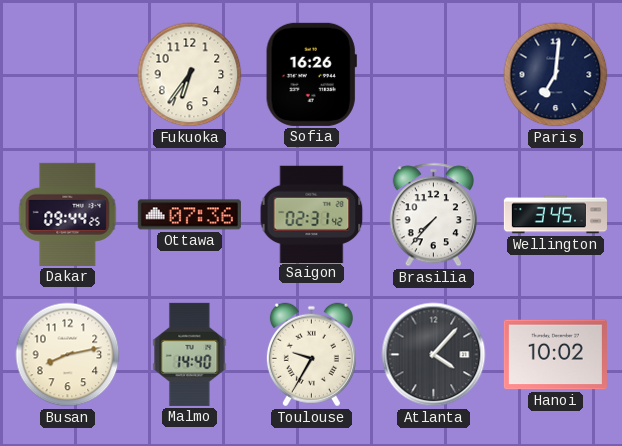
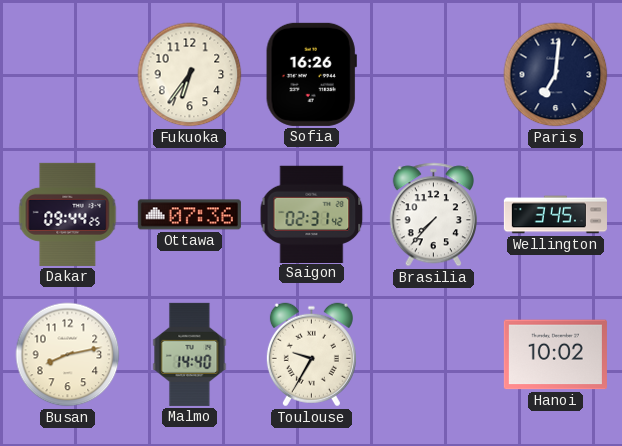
Atlanta: 4:07 -> none (434, 355)
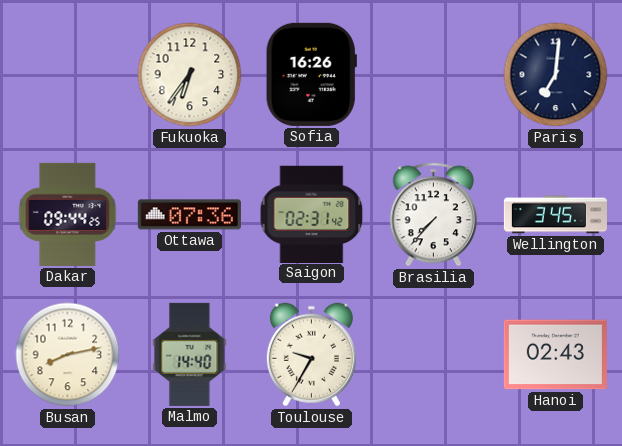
Hanoi: 10:02 -> 02:43 (555, 355)
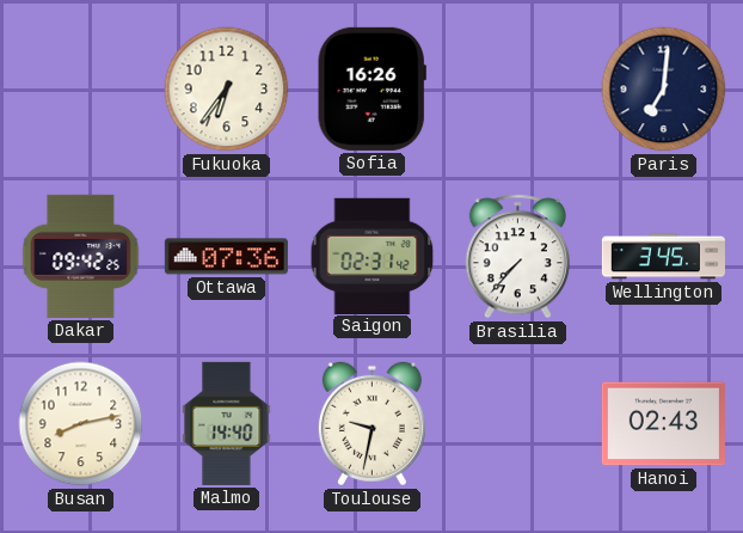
Dakar: 09:44 -> 09:42 (81, 256)
Toulouse: 9:35 -> 9:32 (371, 424)
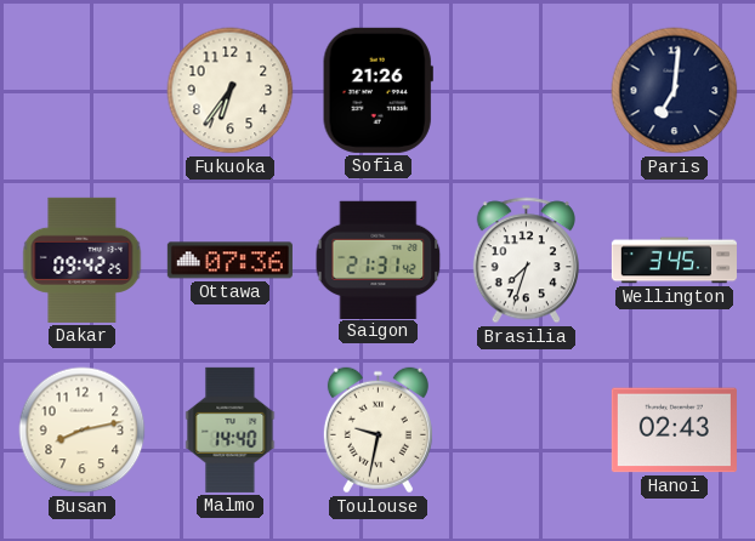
Sofia: 16:26 -> 21:26 (377, 90)
Saigon: 02:31 -> 21:31 (379, 260)
Brasilia: 7:37 -> 7:33 (526, 261)
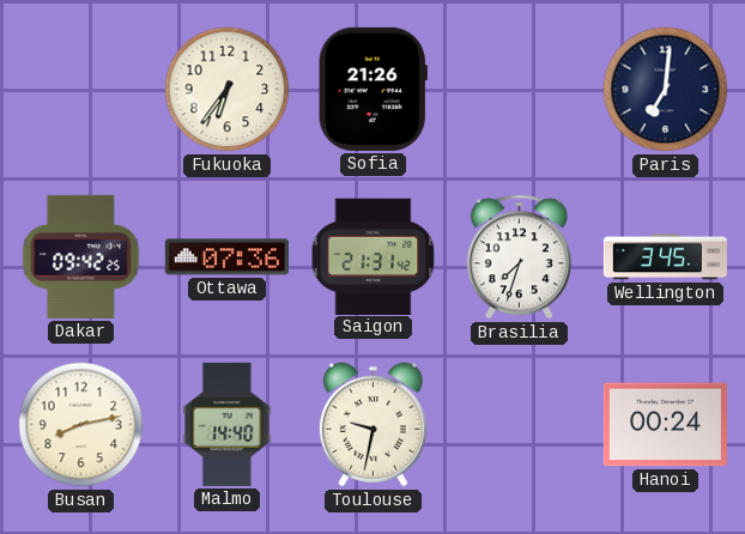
Hanoi: 02:43 -> 00:24 (665, 425)
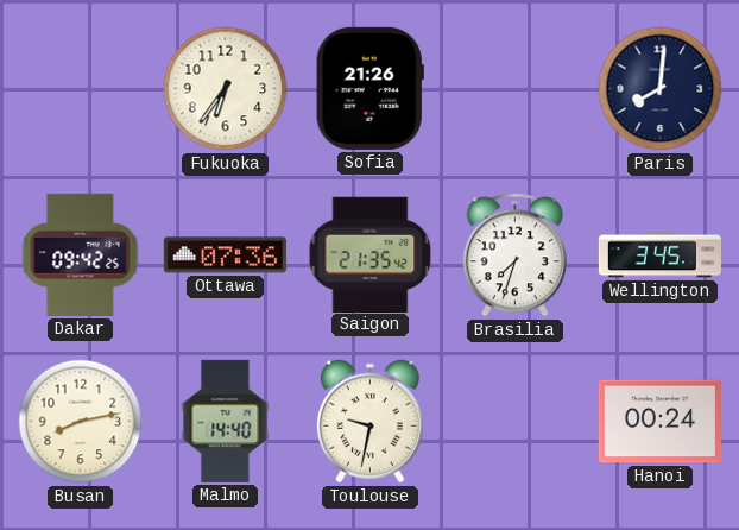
Paris: 7:01 -> 8:01 (661, 89)
Saigon: 21:31 -> 21:35 (371, 254)
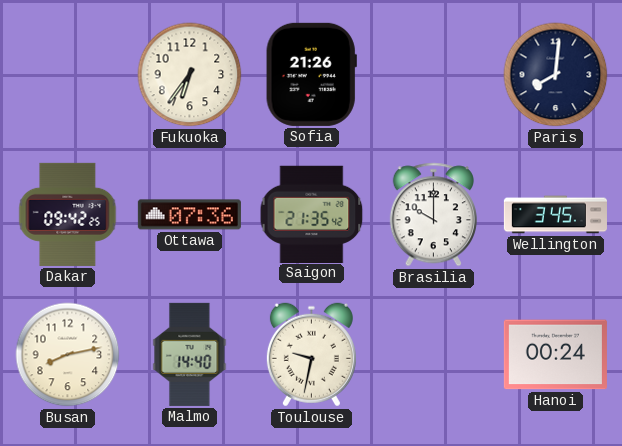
Brasilia: 7:33 -> 10:00 (433, 215)
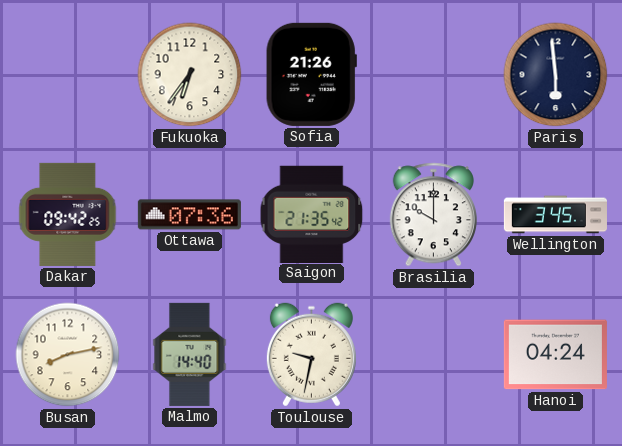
Paris: 8:01 -> 5:59 (556, 75)
Hanoi: 00:24 -> 04:24 (555, 355)
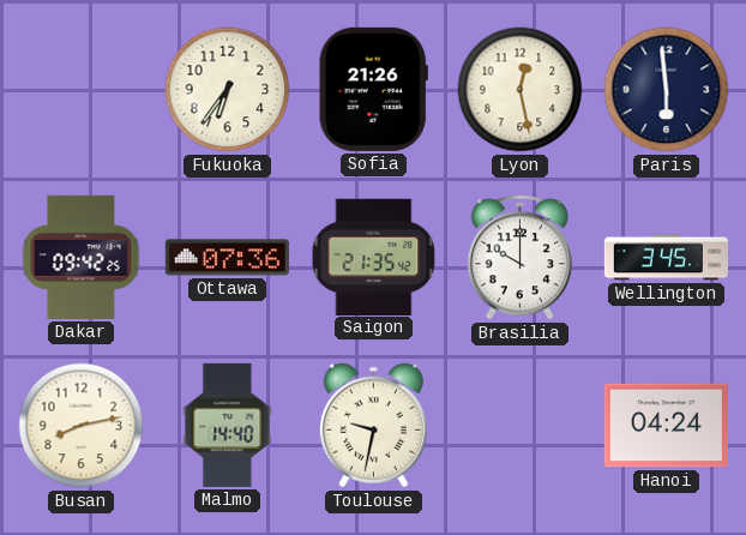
Lyon: none -> 12:28 (521, 90)
